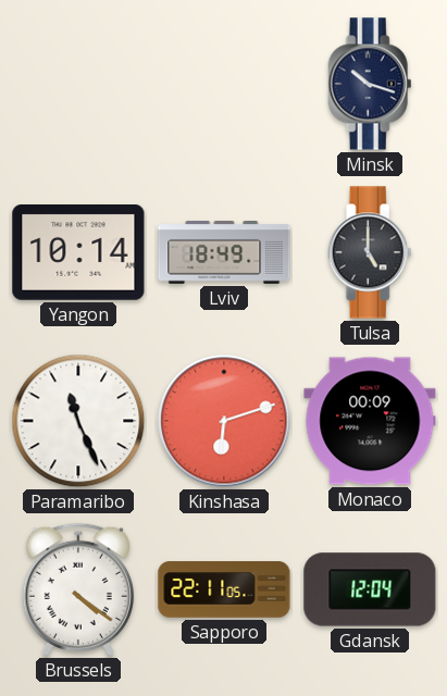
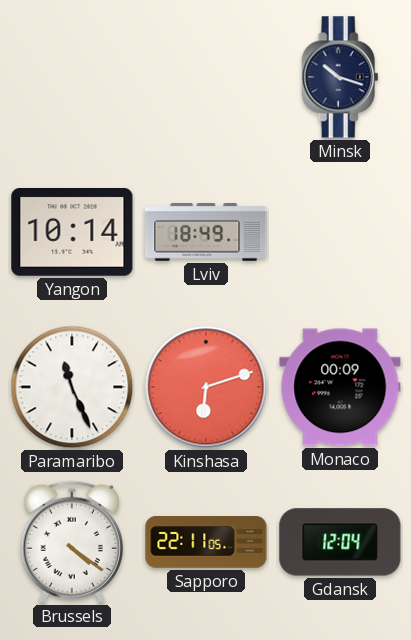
Tulsa: 5:00 -> none (370, 252)
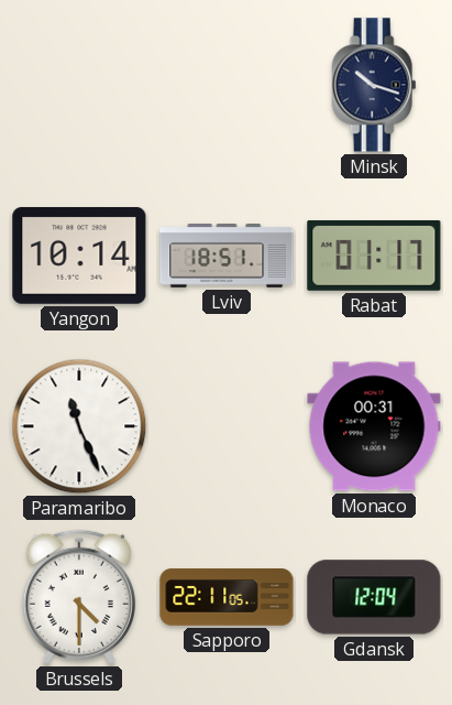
Lviv: 18:49 -> 18:51 (227, 257)
Rabat: none -> 01:17 (374, 256)
Kinshasa: 6:12 -> none (206, 387)
Monaco: 00:09 -> 00:31 (374, 426)
Brussels: 4:21 -> 4:30 (79, 597)
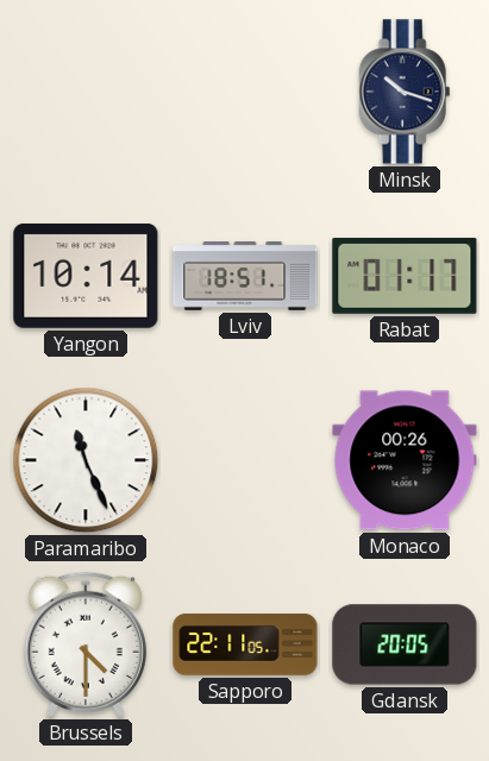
Monaco: 00:31 -> 00:26 (405, 460)
Gdansk: 12:04 -> 20:05 (405, 644)
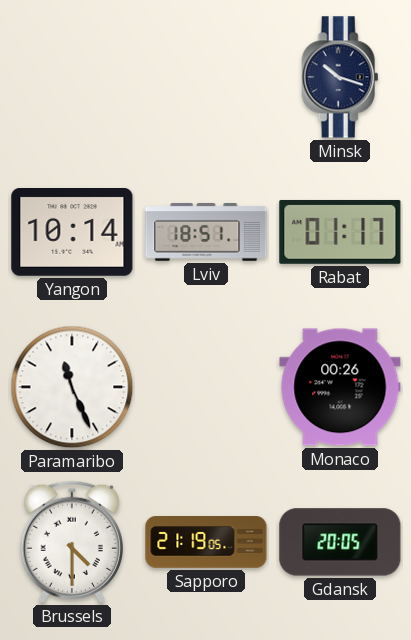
Sapporo: 22:11 -> 21:19 (206, 542)
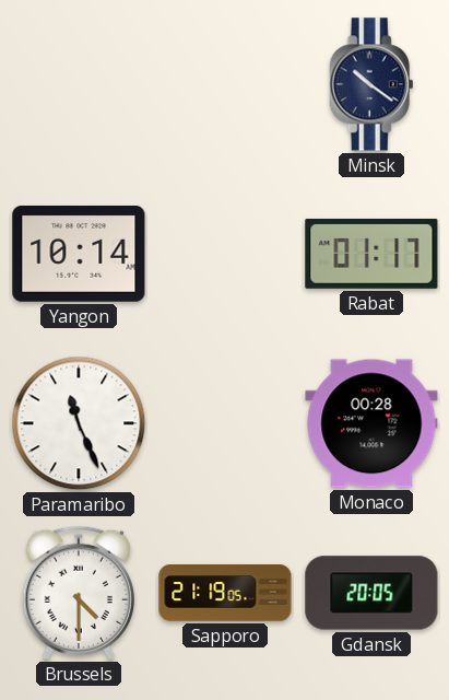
Minsk: 10:18 -> 10:21 (371, 84)
Lviv: 18:51 -> none (206, 233)
Monaco: 00:26 -> 00:28 (371, 423)
